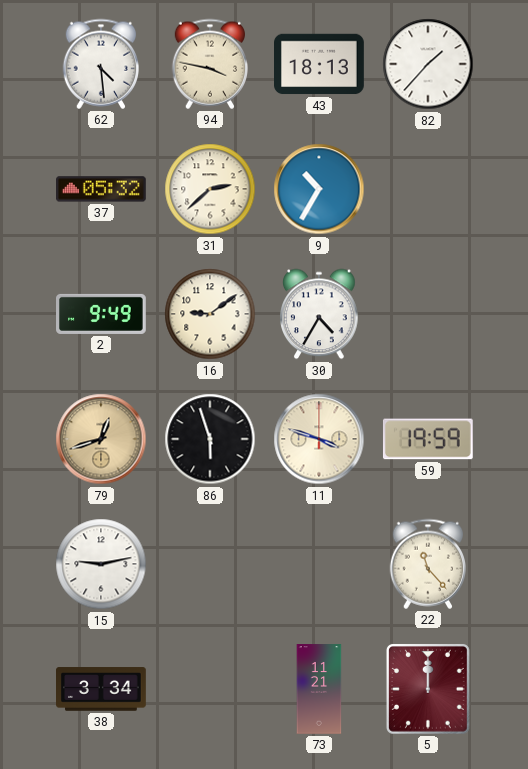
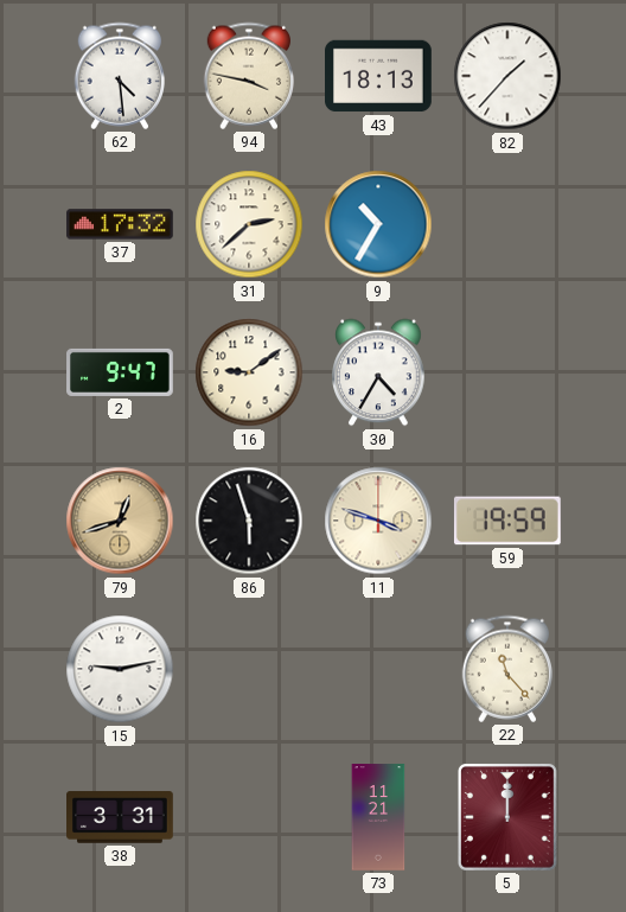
37: 05:32 -> 17:32 (121, 224)
2: 9:49 -> 9:47 (121, 372)
38: 3:34 -> 3:31 (121, 817)
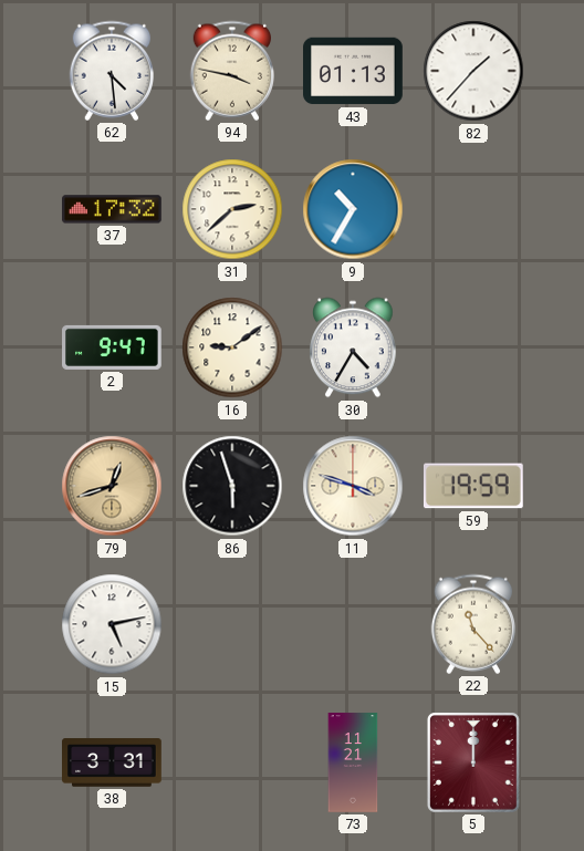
43: 18:13 -> 01:13 (354, 71)
15: 9:13 -> 5:13 (112, 624)
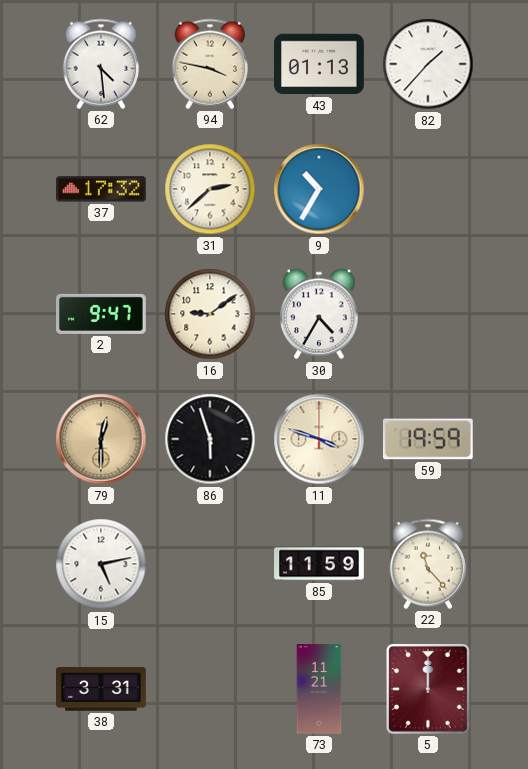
79: 12:42 -> 12:30 (101, 439)
85: none -> 11:59 (319, 564)
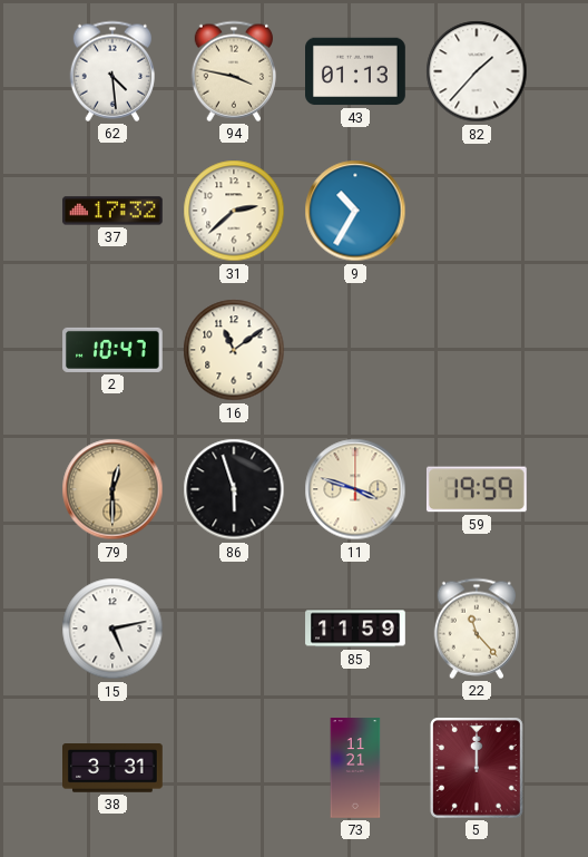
2: 9:47 -> 10:47 (114, 350)
16: 9:09 -> 11:09 (234, 350)
30: 4:35 -> none (319, 314)
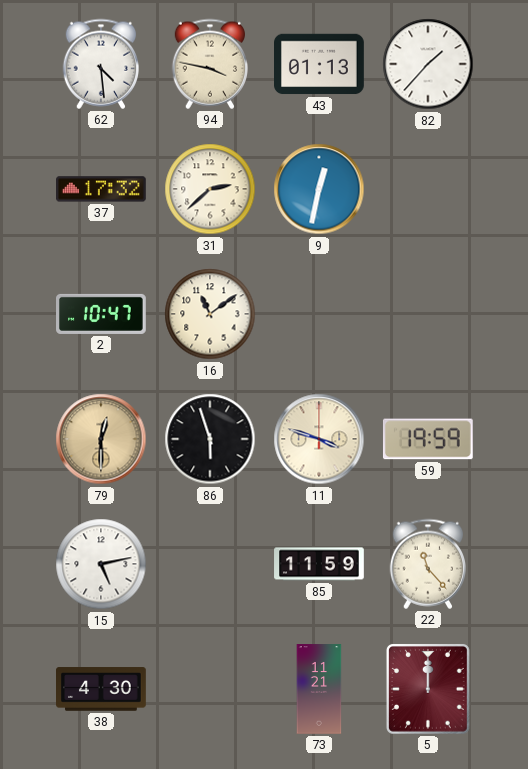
9: 10:35 -> 12:32 (319, 189)
38: 3:31 -> 4:30 (102, 689)
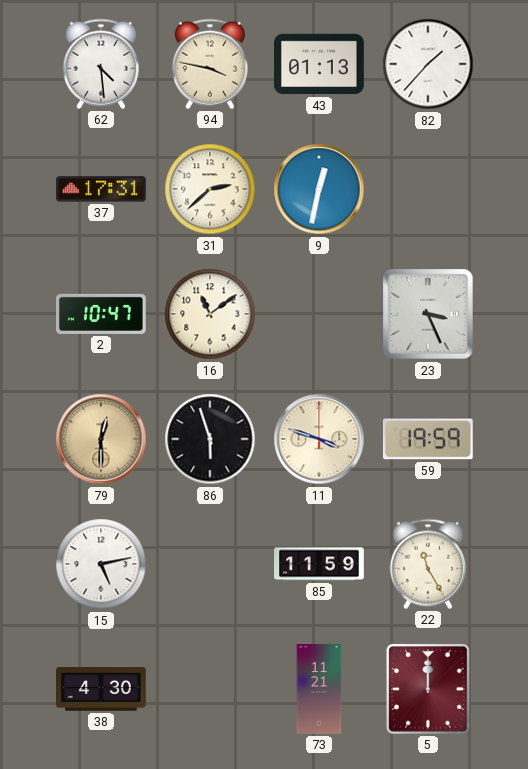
37: 17:32 -> 17:31 (102, 189)
23: none -> 3:26 (428, 314)
22: 11:23 -> 11:25 (427, 564)
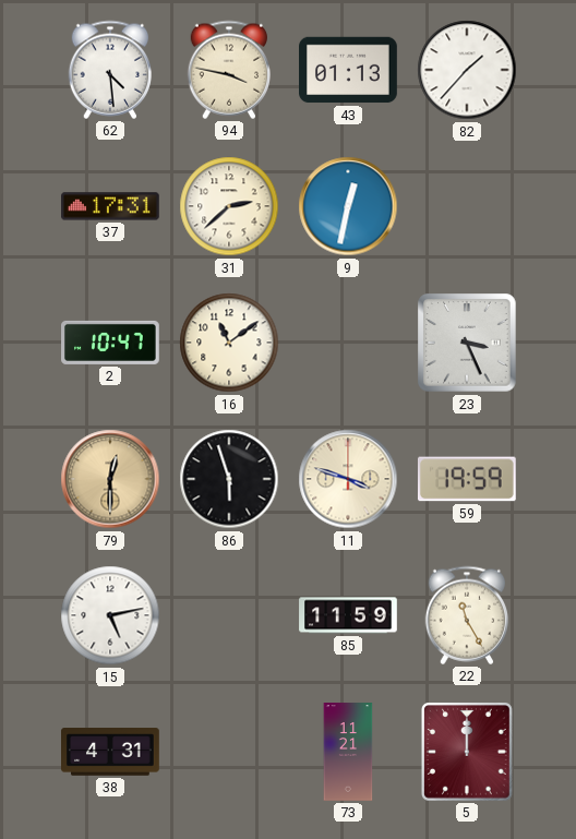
38: 4:30 -> 4:31 (111, 752)
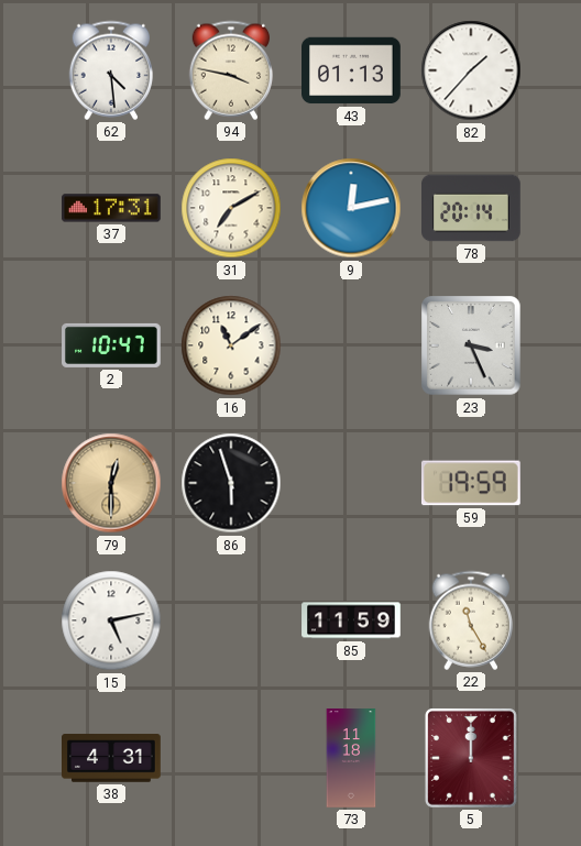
31: 2:38 -> 7:10 (231, 208)
9: 12:32 -> 12:13 (351, 208)
78: none -> 20:14 (472, 208)
11: 3:48 -> none (348, 479)
73: 11:21 -> 11:18 (351, 758)
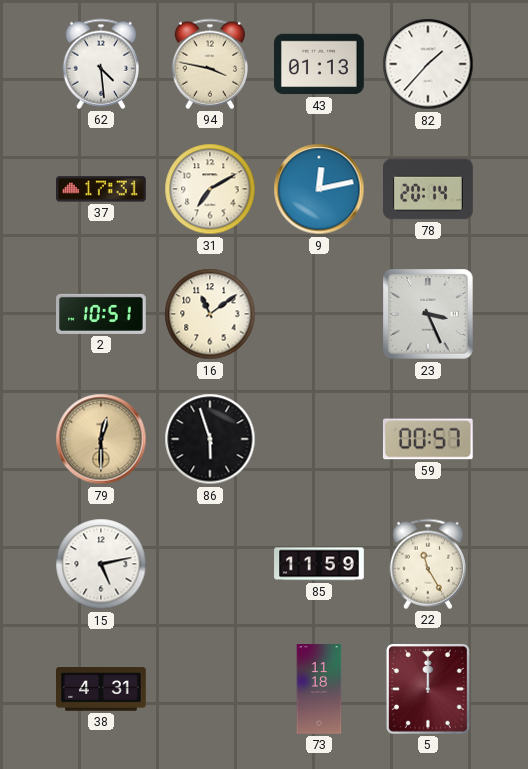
2: 10:47 -> 10:51 (102, 314)
59: 19:59 -> 00:57 (428, 439)
